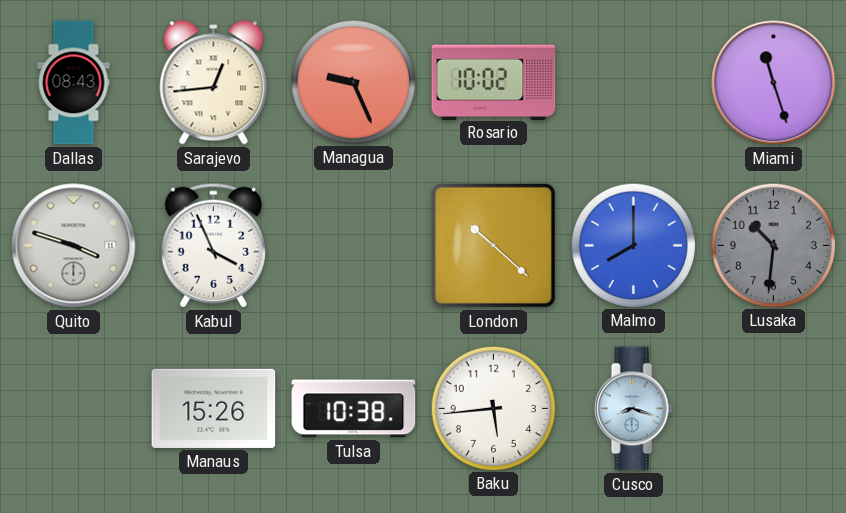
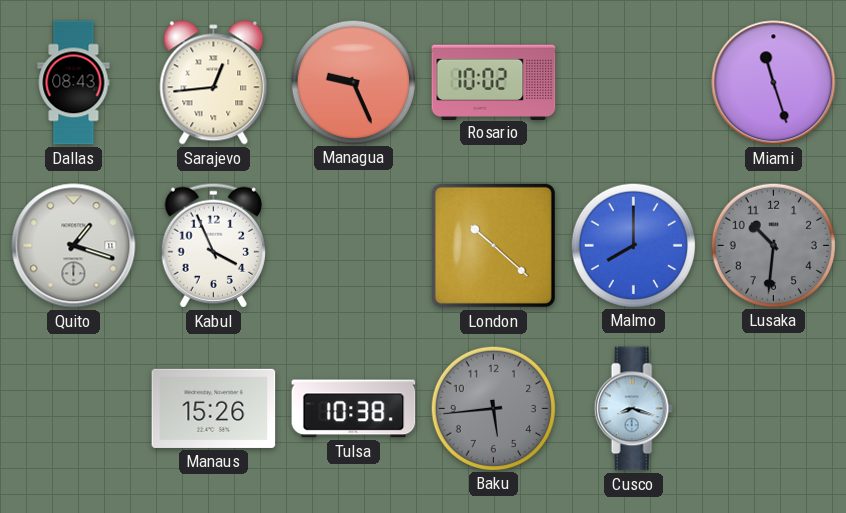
Quito: 3:48 -> 1:18 (74, 246)
Baku dial: white -> grey (493, 408)
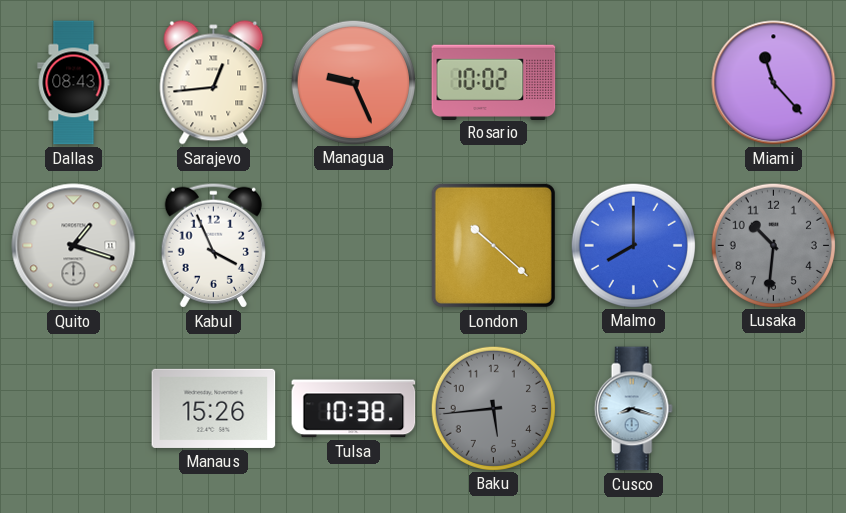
Miami: 11:27 -> 11:23 (774, 83)
